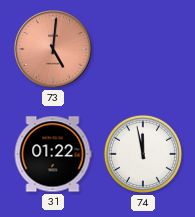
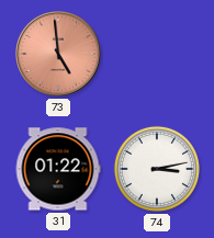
73: 5:01 -> 4:59 (59, 55)
74: 11:58 -> 3:13 (157, 169)
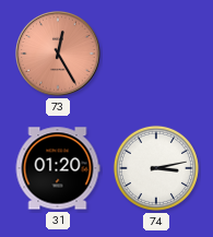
73: 4:59 -> 12:25 (59, 55)
31: 01:22 -> 01:20 (58, 168)
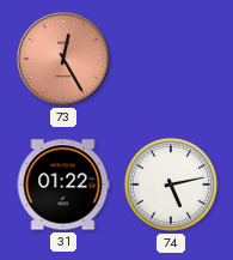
31: 01:20 -> 01:22 (63, 185)
74: 3:13 -> 5:13 (171, 185)
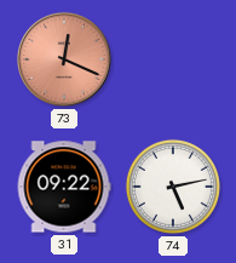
73: 12:25 -> 12:19 (65, 61)
31: 01:22 -> 09:22 (64, 187)
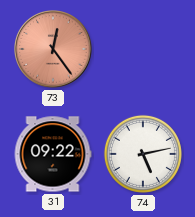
73: 12:19 -> 12:24 (54, 50)
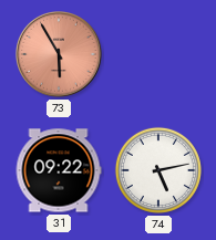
73: 12:24 -> 5:55 (60, 55)
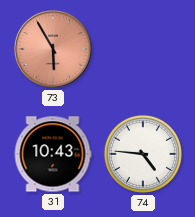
31: 09:22 -> 10:43 (53, 154)
74: 5:13 -> 4:46 (143, 154)
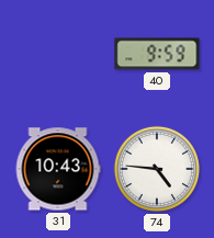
73: 5:55 -> none (54, 50)
40: none -> 9:59 (157, 54)
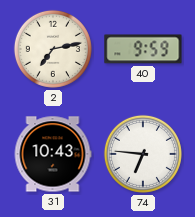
2: none -> 7:13 (53, 49)
74: 4:46 -> 6:46 (143, 154)
